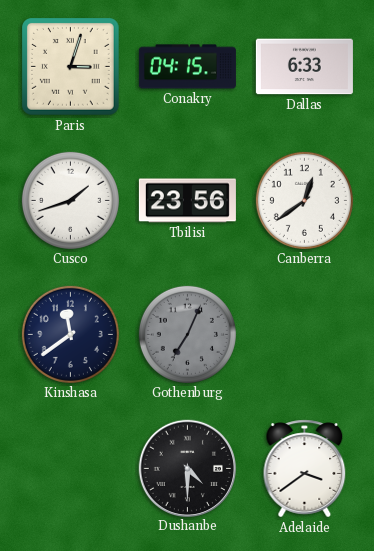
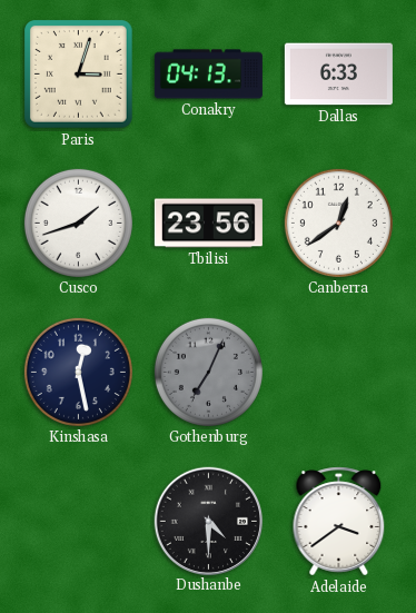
Conakry: 04:15 -> 04:13 (208, 75)
Kinshasa: 11:39 -> 12:28 (78, 372)
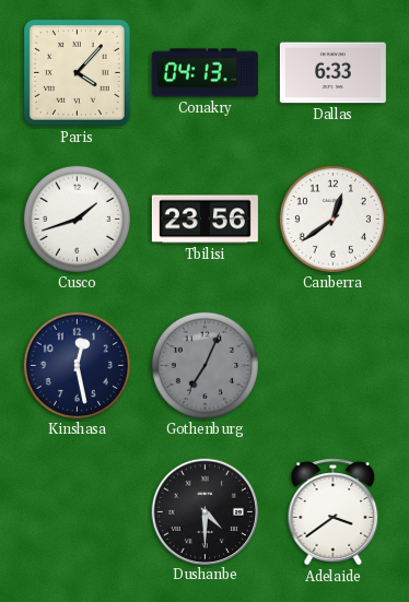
Paris: 3:03 -> 4:07 (78, 73)
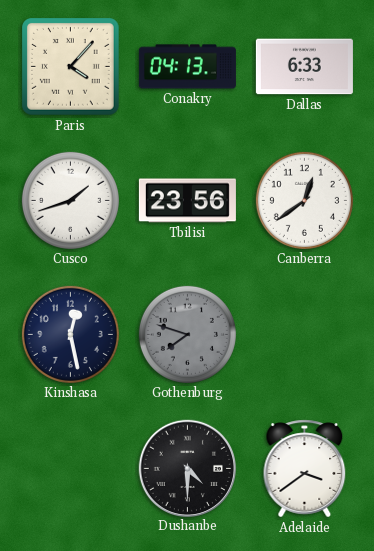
Gothenburg: 7:04 -> 7:48 (187, 334)
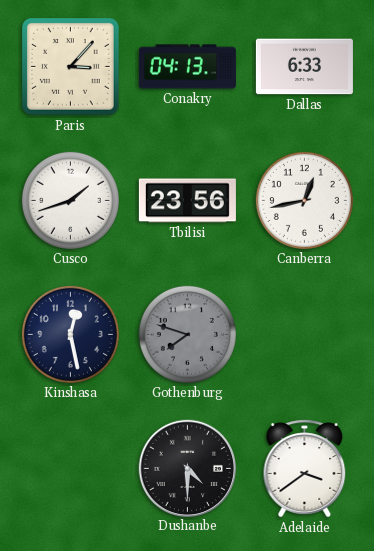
Paris: 4:07 -> 3:07 (71, 67)
Canberra: 12:39 -> 12:43 (304, 200)
